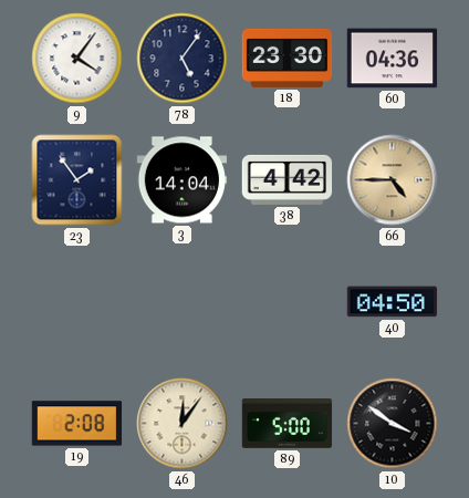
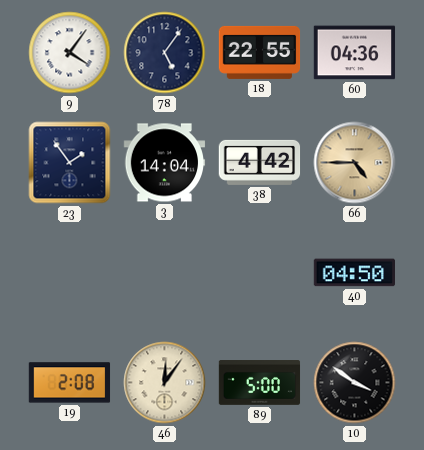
18: 23:30 -> 22:55 (260, 52)
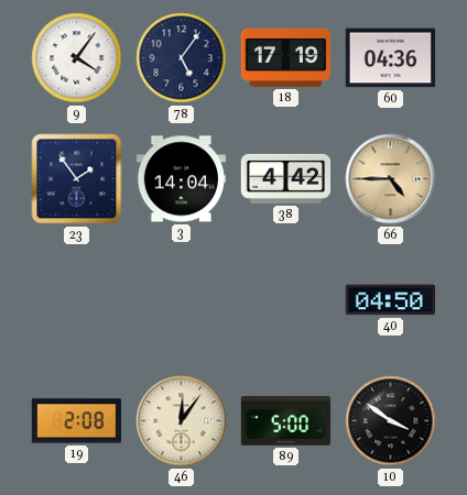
18: 22:55 -> 17:19 (286, 57)
